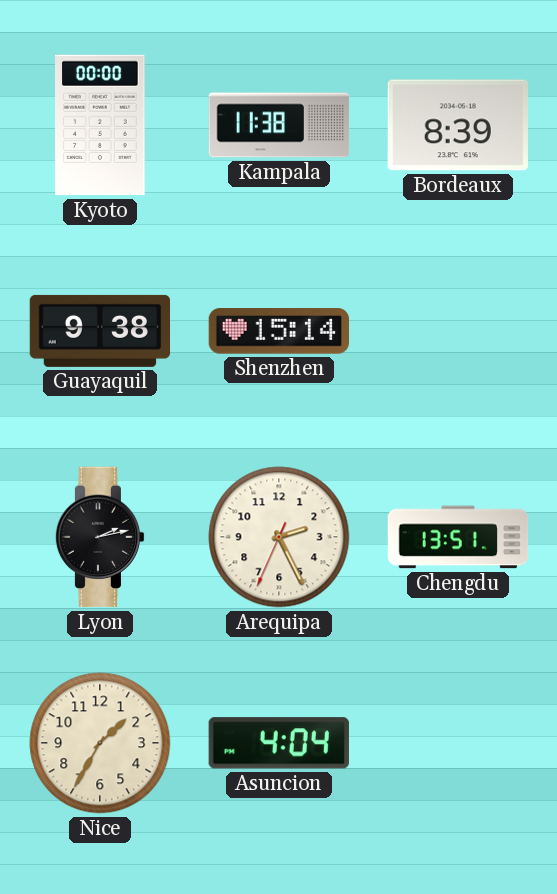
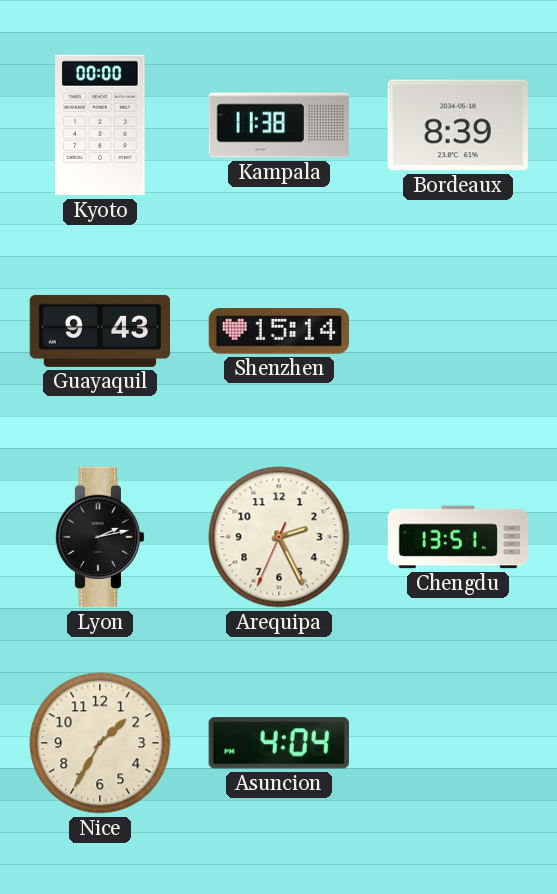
Guayaquil: 9:38 -> 9:43 (100, 331)
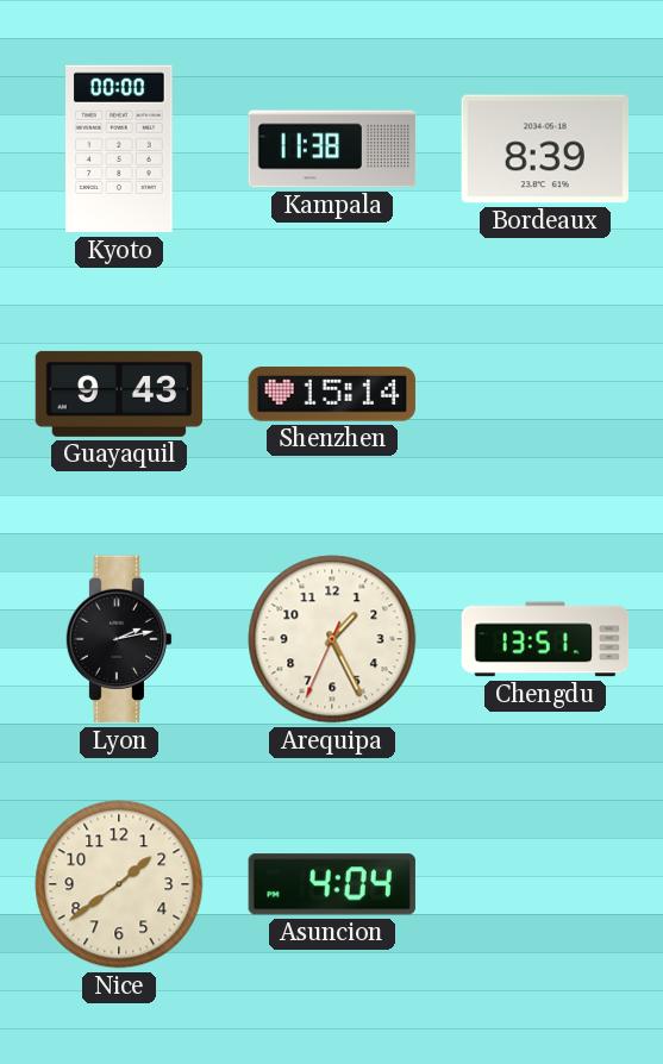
Arequipa: 2:25 -> 1:25 (332, 639)
Nice: 1:35 -> 1:39 (119, 884)
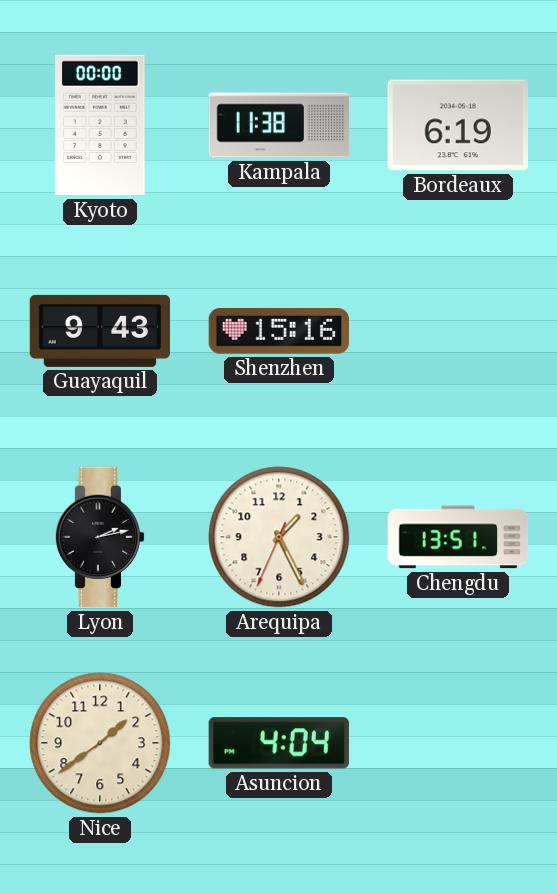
Bordeaux: 8:39 -> 6:19 (457, 125)
Shenzhen: 15:14 -> 15:16 (279, 331)
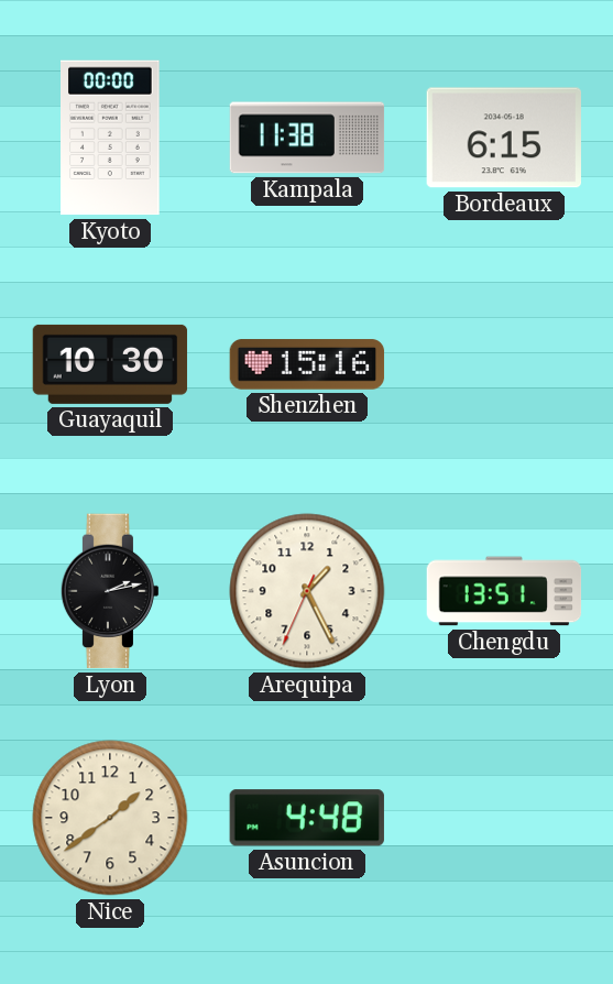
Bordeaux: 6:19 -> 6:15 (503, 138)
Guayaquil: 9:43 -> 10:30 (110, 364)
Asuncion: 4:04 -> 4:48 (307, 818)
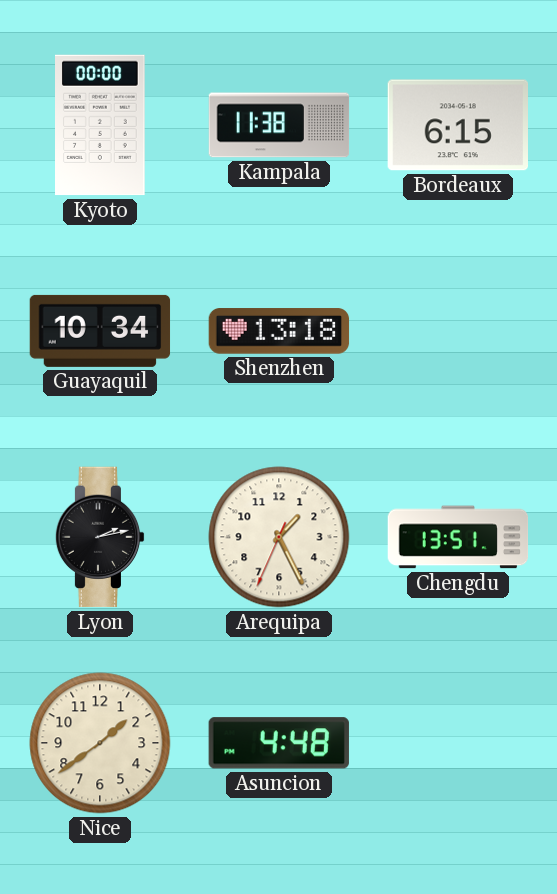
Guayaquil: 10:30 -> 10:34 (100, 331)
Shenzhen: 15:16 -> 13:18 (279, 331)
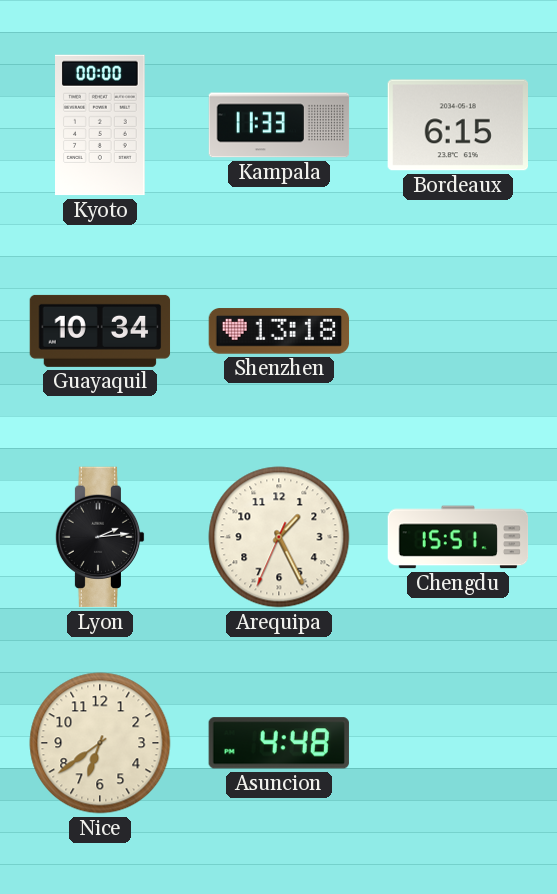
Kampala: 11:38 -> 11:33 (279, 125)
Lyon: 2:13 -> 2:14 (100, 537)
Chengdu: 13:51 -> 15:51 (458, 537)
Nice: 1:39 -> 6:39 (100, 743)
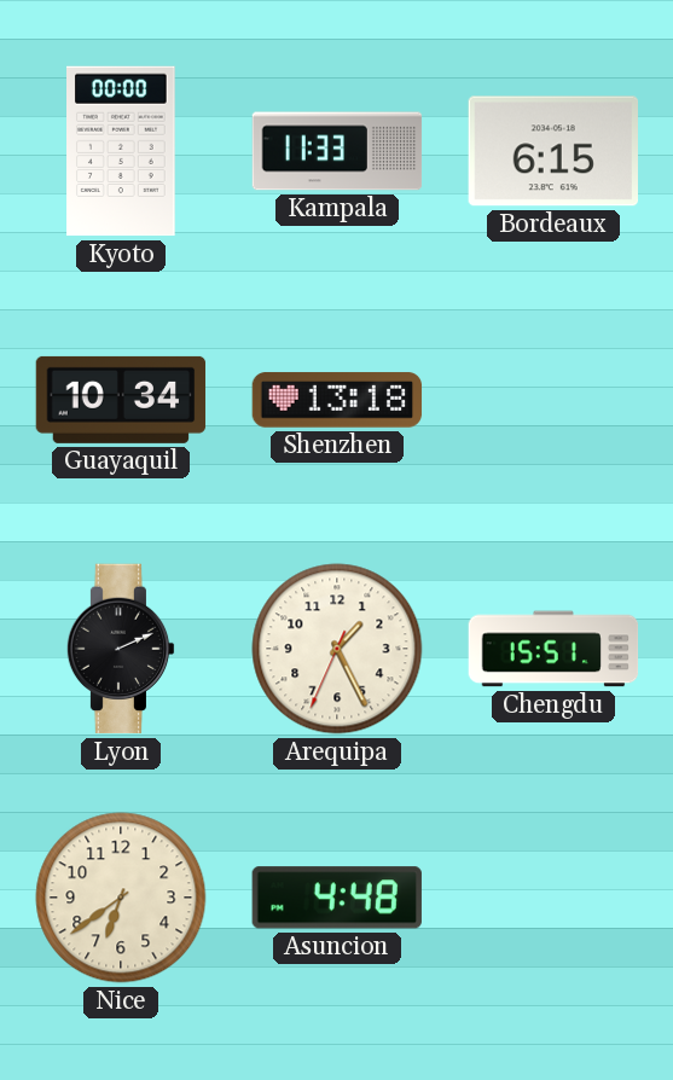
Lyon: 2:14 -> 2:11 (121, 649)
